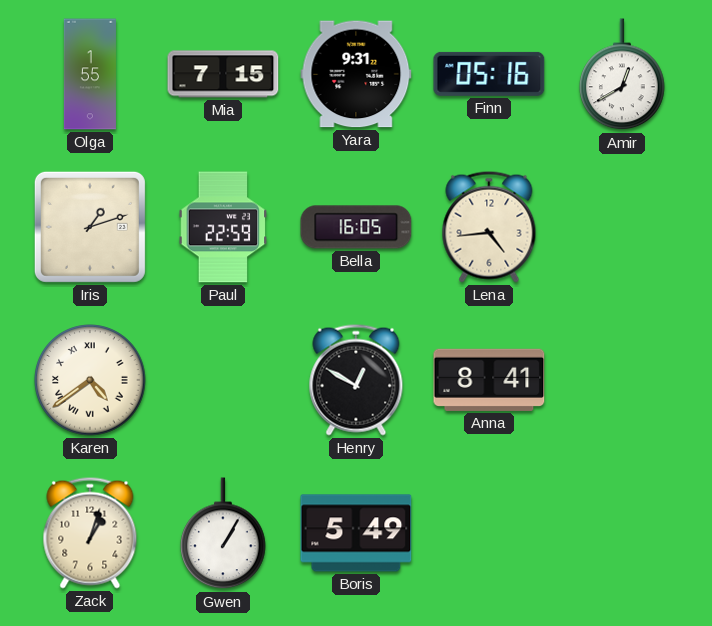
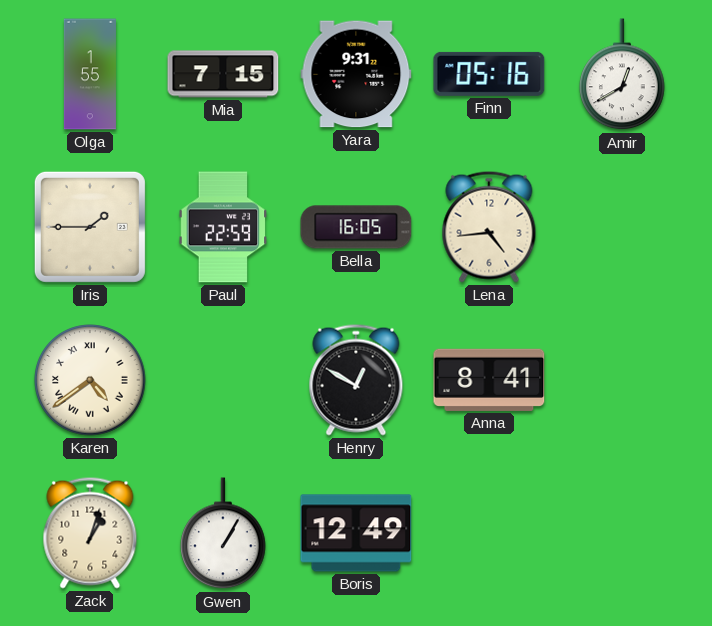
Iris: 1:12 -> 1:45 (90, 227)
Boris: 5:49 -> 12:49 (356, 533)
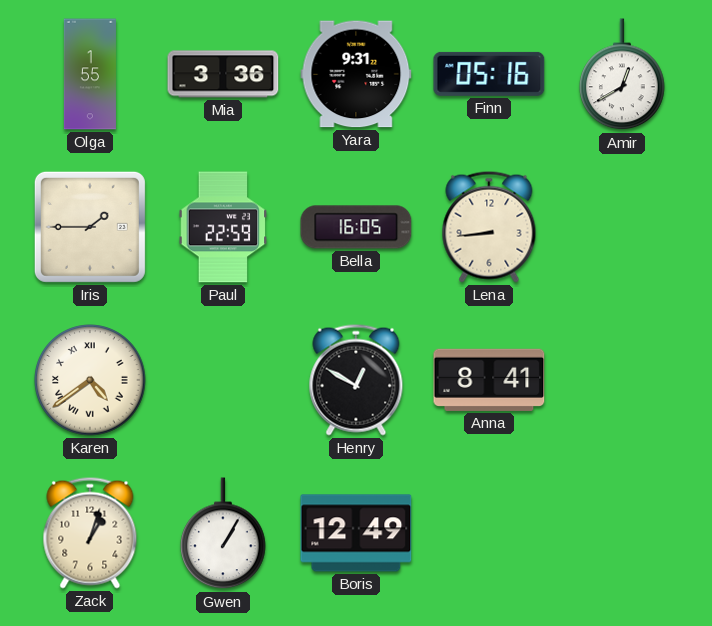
Mia: 7:15 -> 3:36 (223, 74)
Lena: 4:44 -> 8:44 (489, 227)
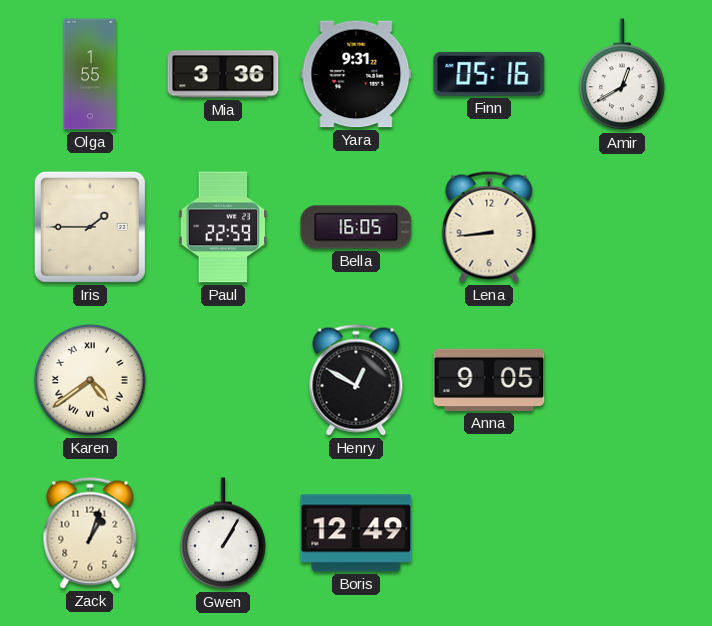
Anna: 8:41 -> 9:05 (489, 380)
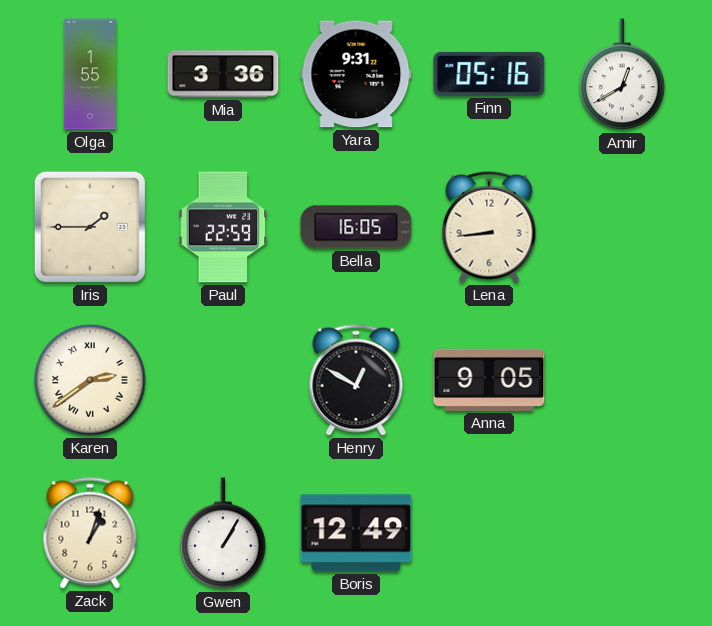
Karen: 4:39 -> 2:39 (90, 380)
